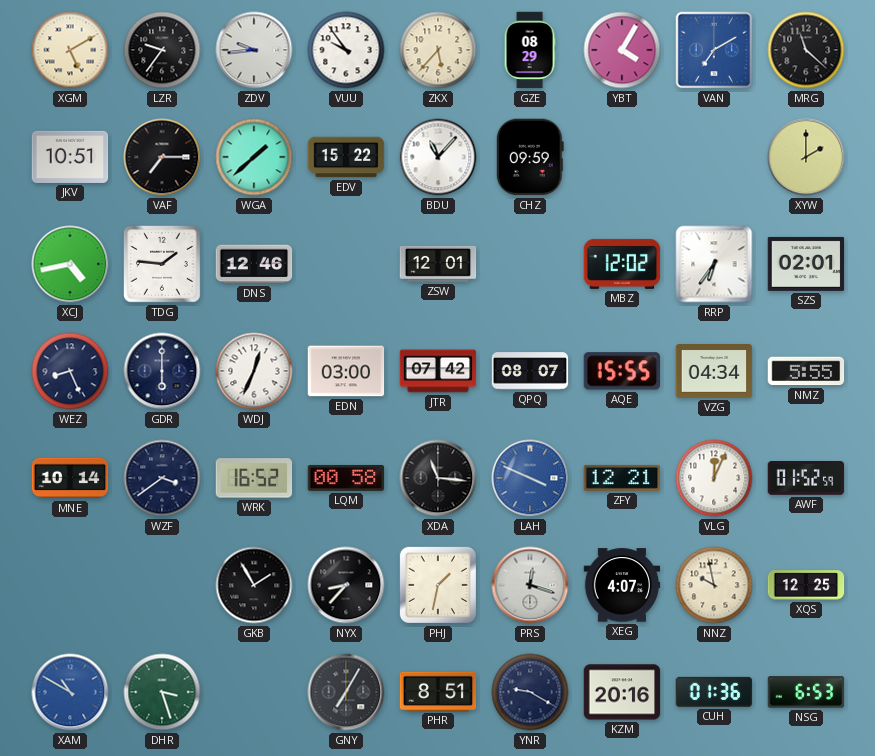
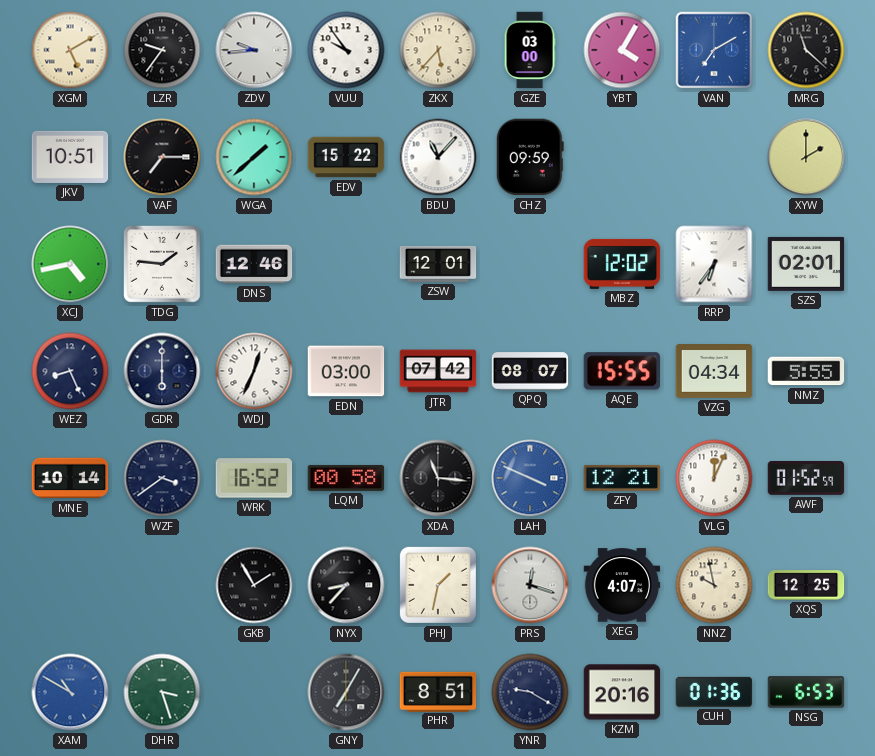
GZE: 08:29 -> 03:00 (530, 50)
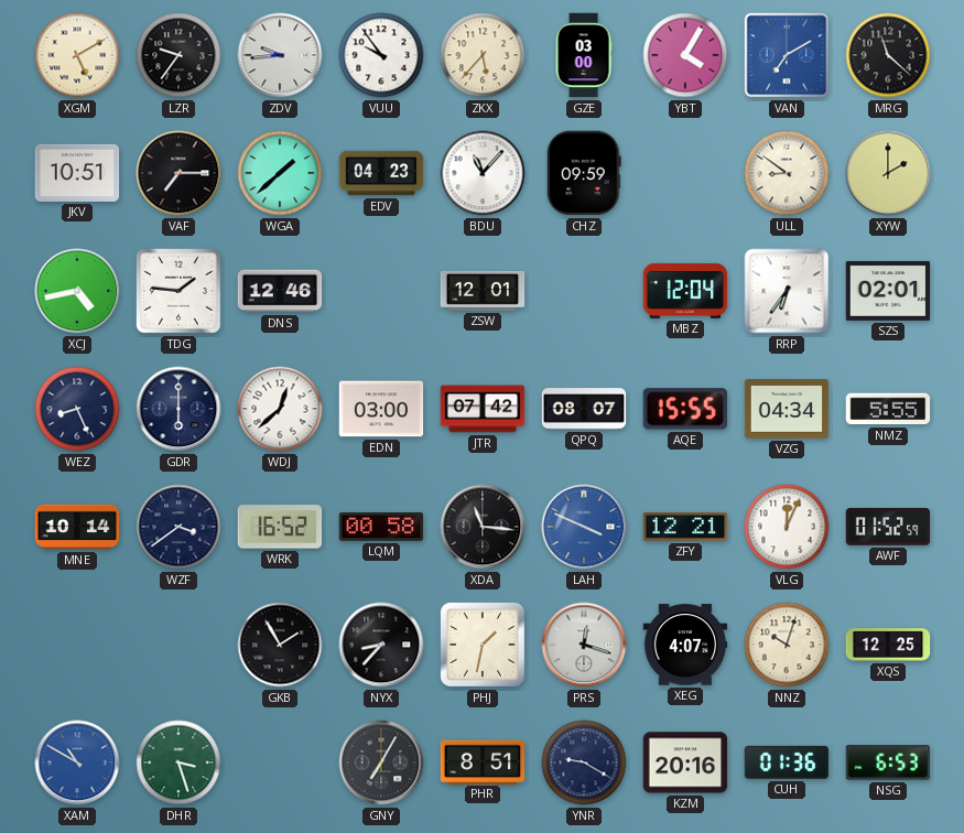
EDV: 15:22 -> 04:23 (381, 173)
ULL: none -> 8:51 (787, 173)
MBZ: 12:02 -> 12:04 (685, 291)
WDJ: 12:34 -> 12:38 (280, 409)
NNZ: 9:58 -> 10:03 (787, 645)
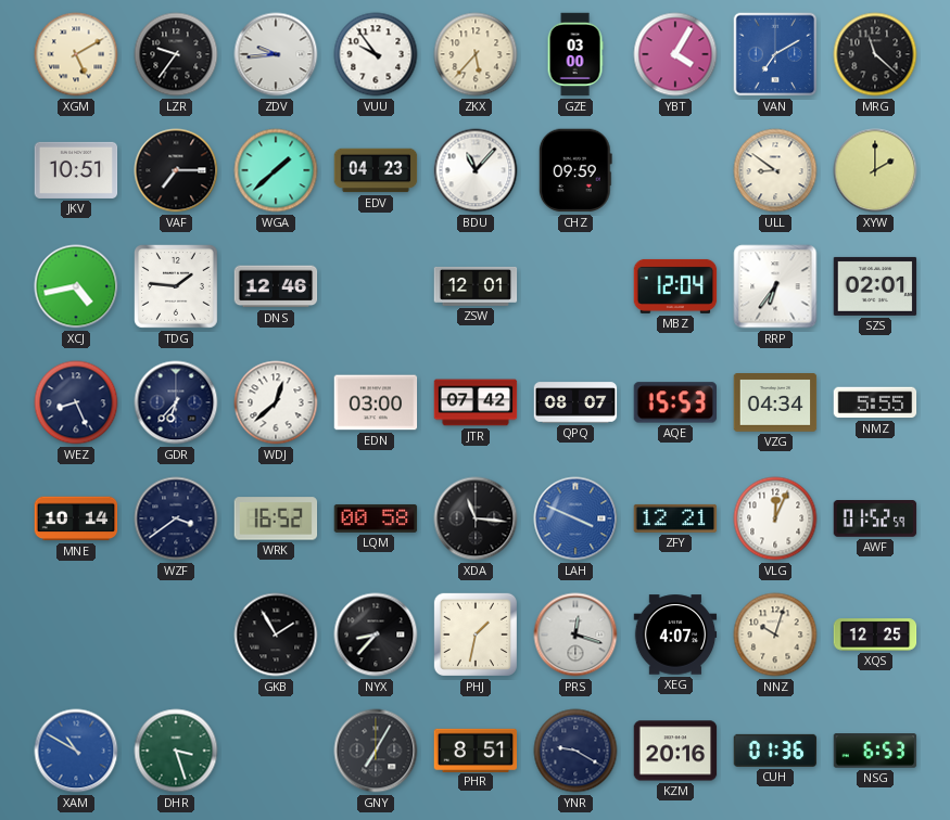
GDR: 6:00 -> 6:37 (176, 402)
AQE: 15:55 -> 15:53 (674, 402)
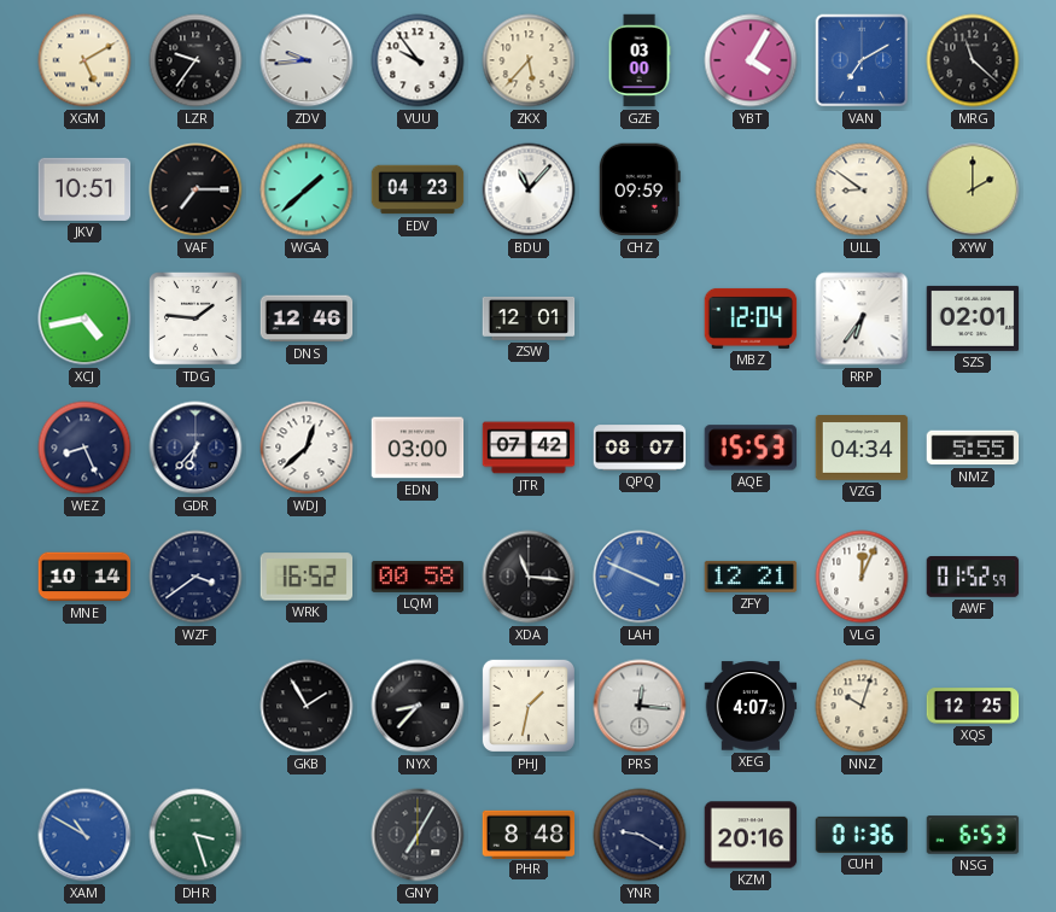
PRS: 12:18 -> 12:16 (640, 706)
PHR: 8:51 -> 8:48 (529, 834)
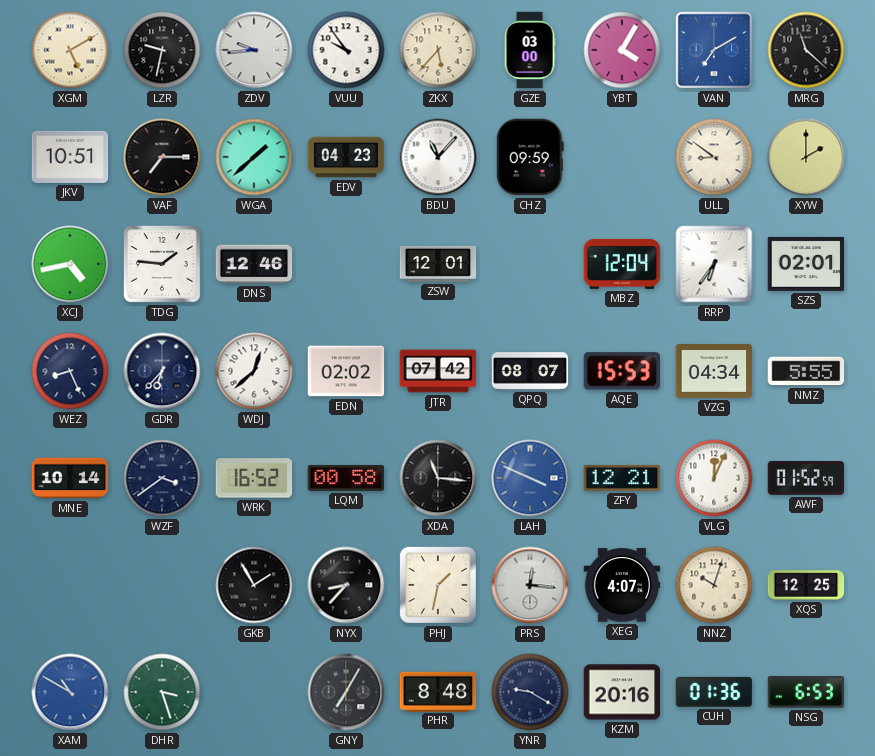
LZR: 9:36 -> 9:32 (162, 50)
EDN: 03:00 -> 02:02 (346, 371)
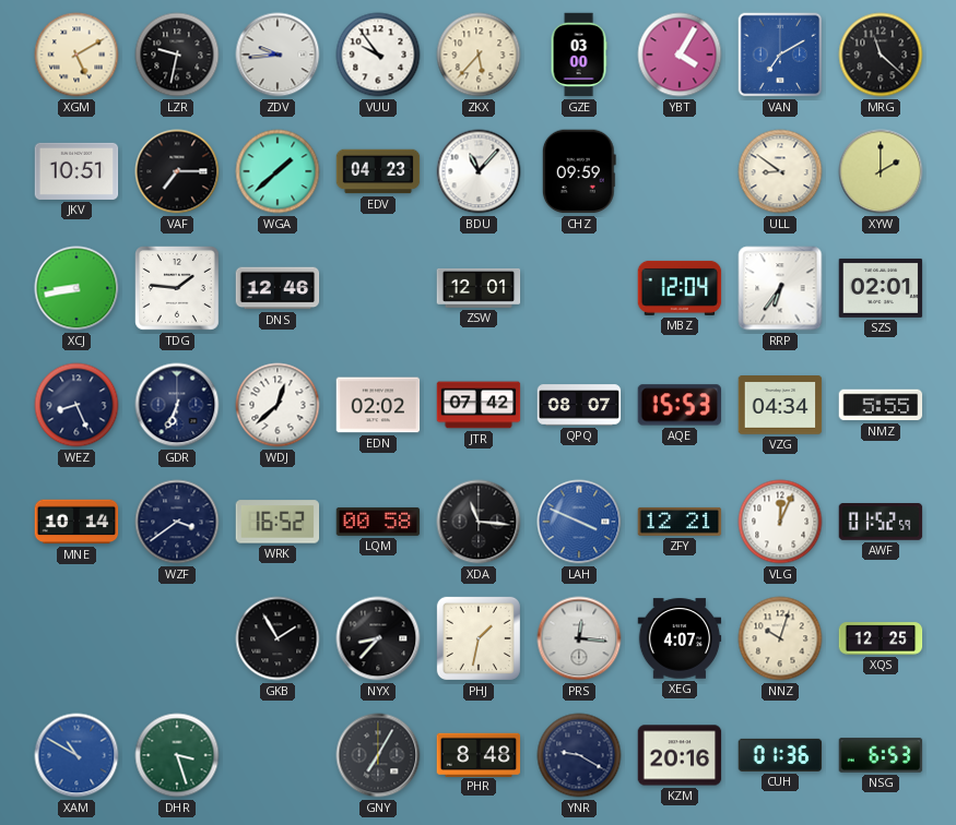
XCJ: 4:43 -> 8:43 (76, 288)
GDR: 6:37 -> 6:34 (177, 405)
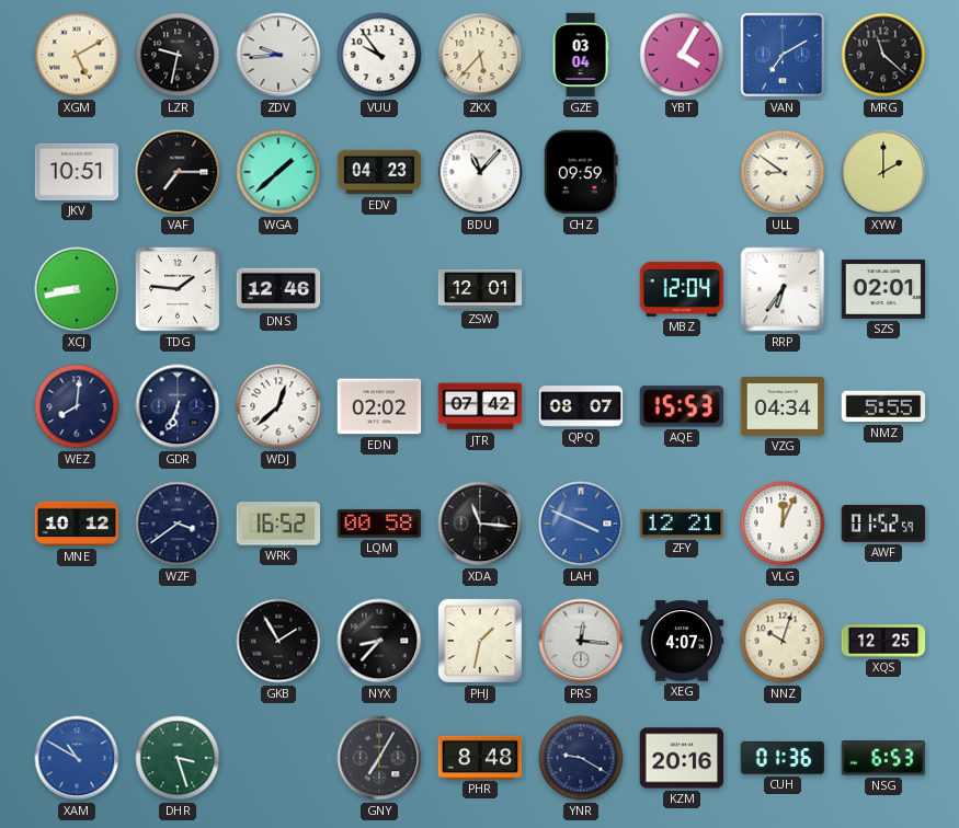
GZE: 03:00 -> 03:04 (581, 55)
WEZ: 8:26 -> 8:01 (77, 406)
MNE: 10:14 -> 10:12 (77, 524)
